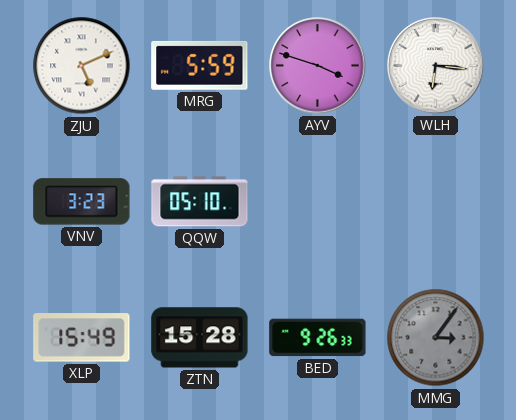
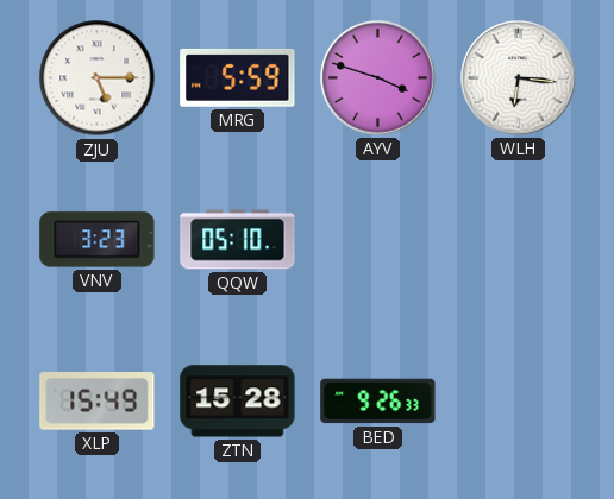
ZJU: 5:11 -> 5:15 (98, 78)
MMG: 3:06 -> none (436, 338)
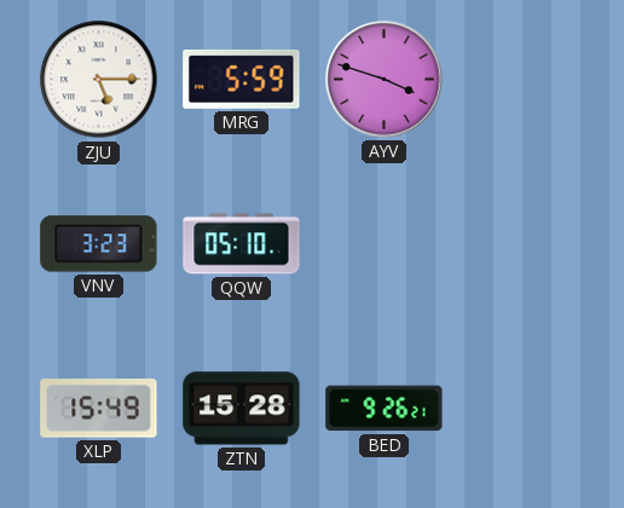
WLH: 6:16 -> none (519, 78)
BED: 9:26:33 -> 9:26:21 (385, 409)
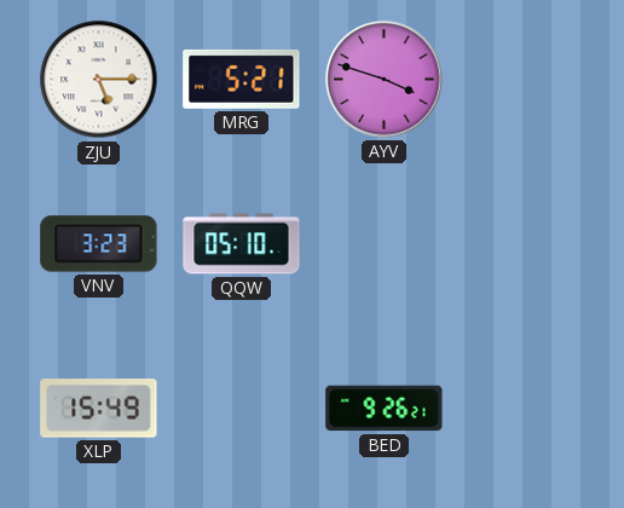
MRG: 5:59 -> 5:21 (242, 79)
ZTN: 15:28 -> none (242, 409)
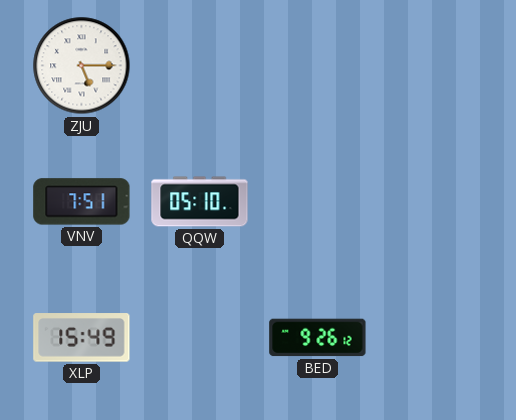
MRG: 5:21 -> none (242, 79)
AYV: 3:48 -> none (385, 80)
VNV: 3:23 -> 7:51 (82, 202)
BED: 9:26:21 -> 9:26:12 (318, 338)
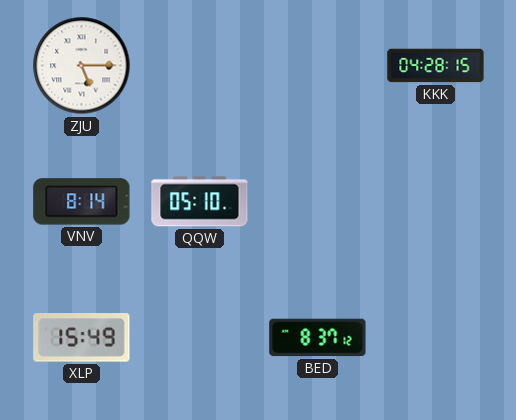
KKK: none -> 04:28 (436, 66)
VNV: 7:51 -> 8:14 (82, 202)
BED: 9:26 -> 8:37 (318, 338)
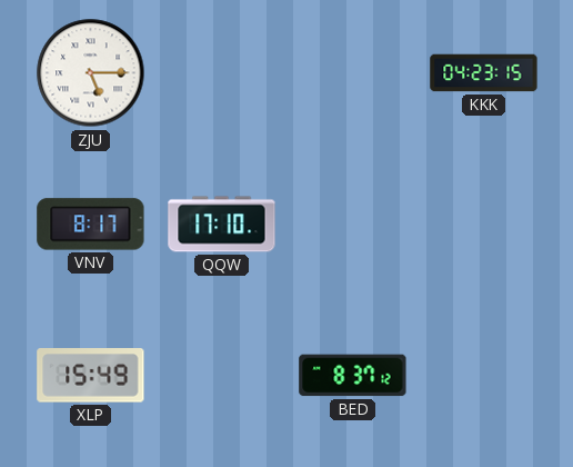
KKK: 04:28 -> 04:23 (484, 73)
VNV: 8:14 -> 8:17 (91, 225)
QQW: 05:10 -> 17:10 (222, 225)
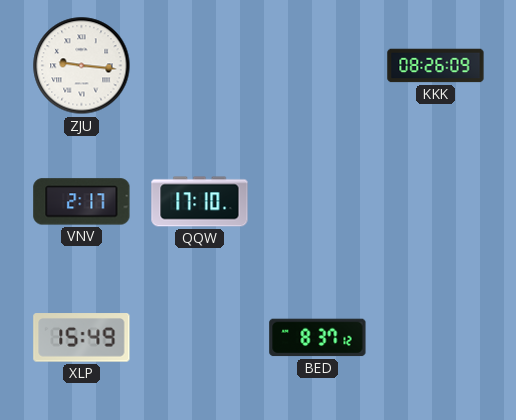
ZJU: 5:15 -> 9:16 (82, 66)
KKK: 04:23 -> 08:26 (436, 66)
VNV: 8:17 -> 2:17 (82, 202)
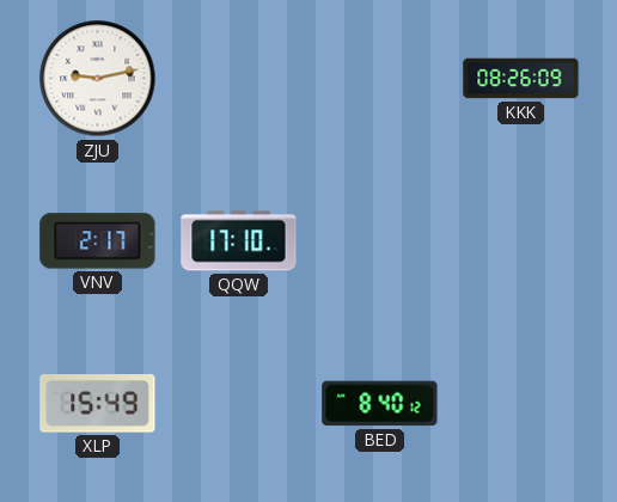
ZJU: 9:16 -> 9:13 (98, 79)
BED: 8:37 -> 8:40 (380, 404)
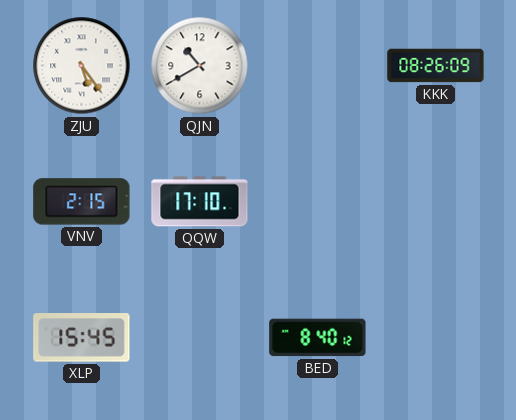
ZJU: 9:13 -> 5:24 (82, 66)
QJN: none -> 10:40 (200, 66)
VNV: 2:17 -> 2:15 (82, 202)
XLP: 15:49 -> 15:45 (82, 338)
